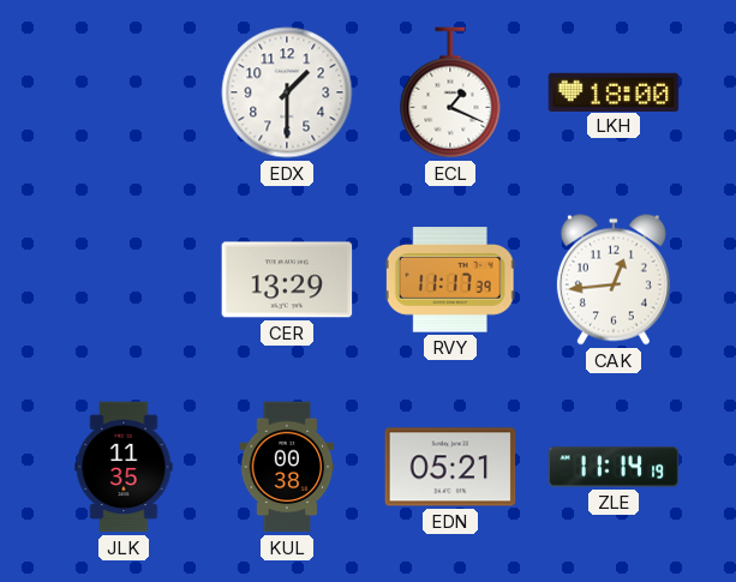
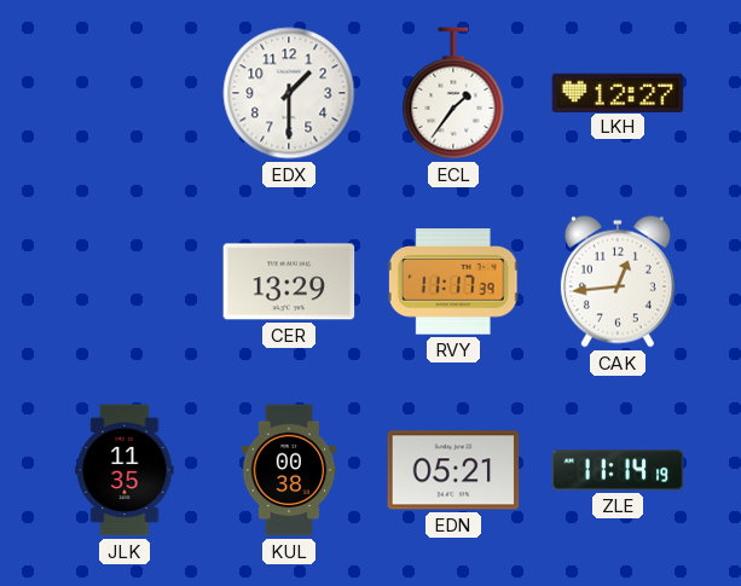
ECL: 1:19 -> 1:36 (453, 93)
LKH: 18:00 -> 12:27 (618, 92)
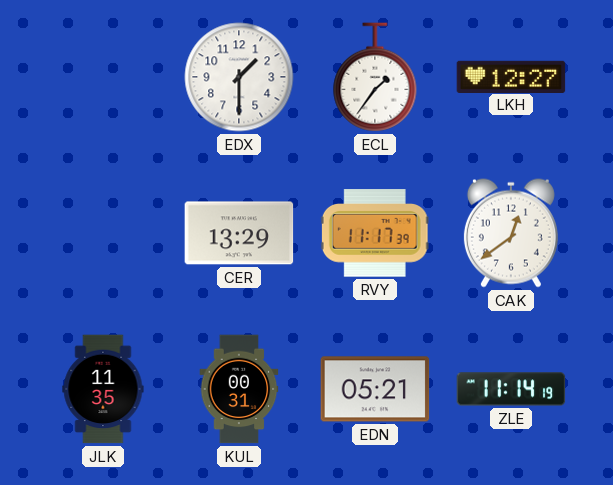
CAK: 12:44 -> 12:39 (511, 233)
KUL: 00:38 -> 00:31 (239, 389)
